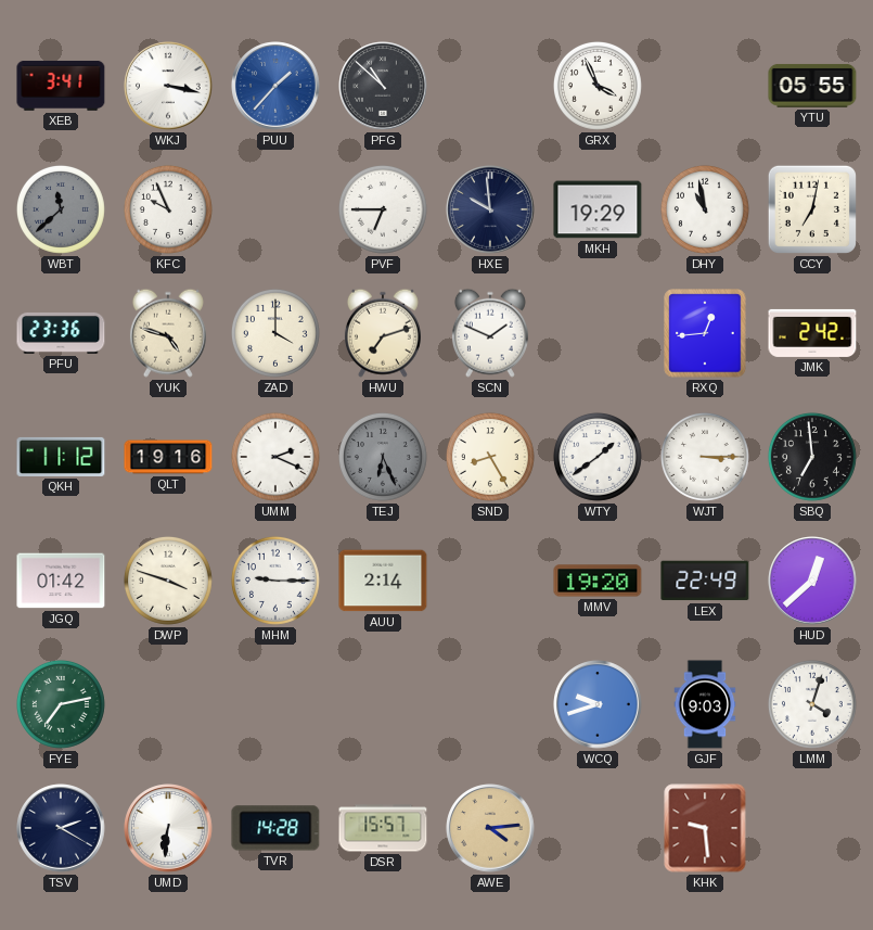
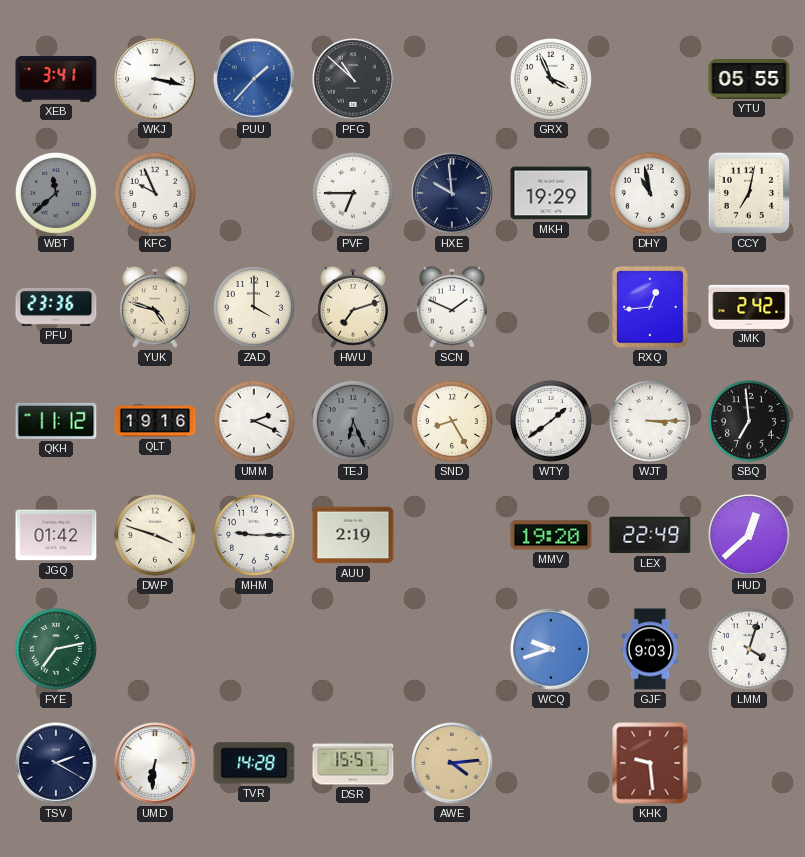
AUU: 2:14 -> 2:19 (353, 535)
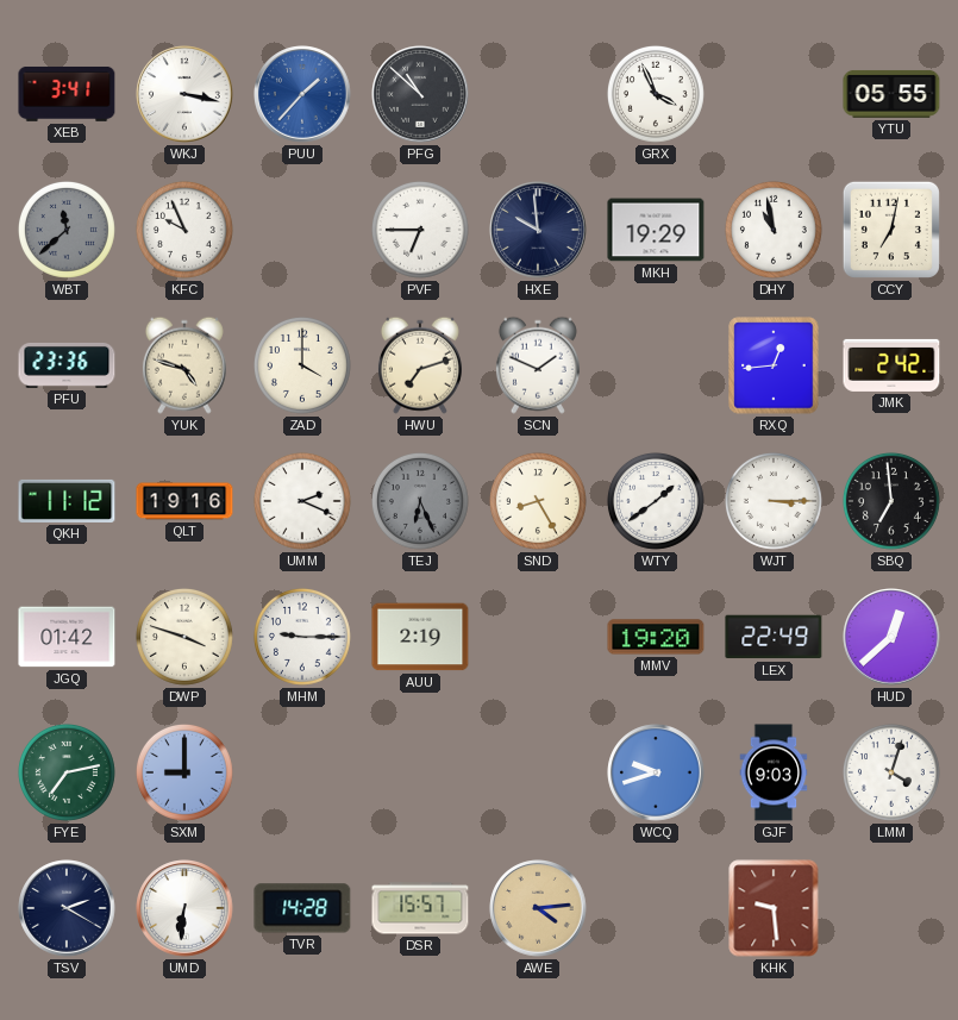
SXM: none -> 9:00 (184, 772)
